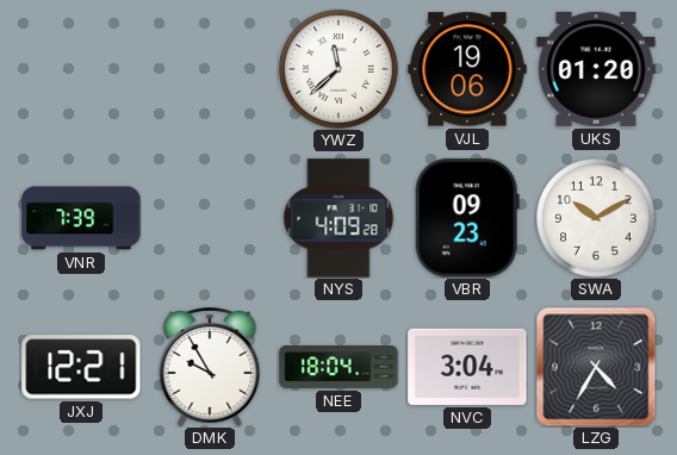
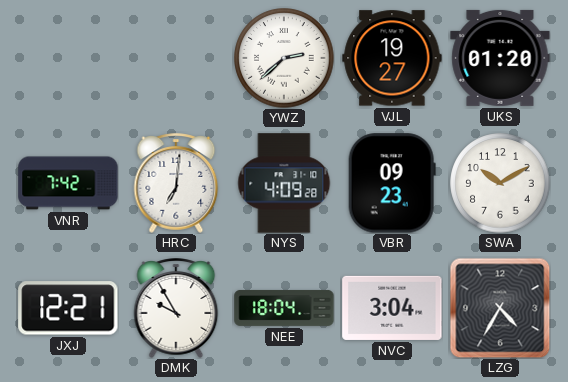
YWZ: 11:38 -> 2:38 (284, 58)
VJL: 19:06 -> 19:27 (392, 58)
VNR: 7:39 -> 7:42 (68, 183)
HRC: none -> 7:01 (176, 183)
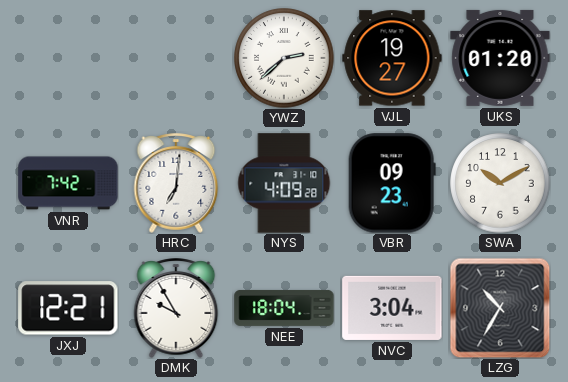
LZG: 4:35 -> 10:35 (500, 308)
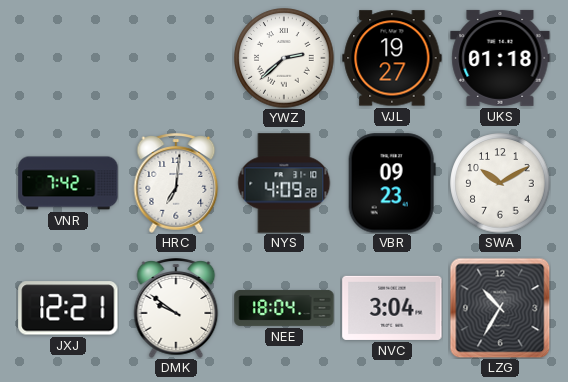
UKS: 01:20 -> 01:18 (500, 58)
DMK: 9:55 -> 9:51 (176, 308)
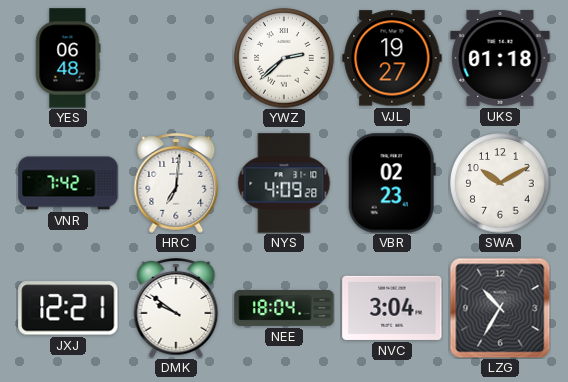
YES: none -> 06:48 (68, 58)
VBR: 09:23 -> 02:23 (392, 183)
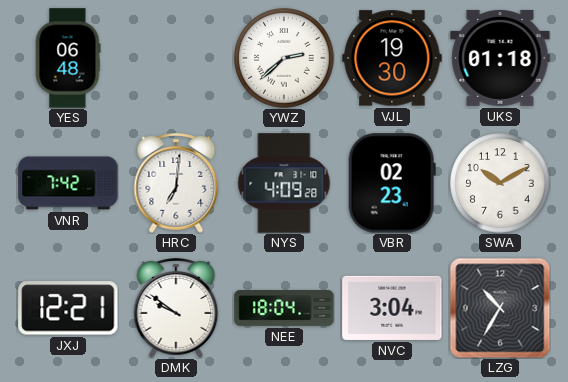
VJL: 19:27 -> 19:30 (392, 58)
